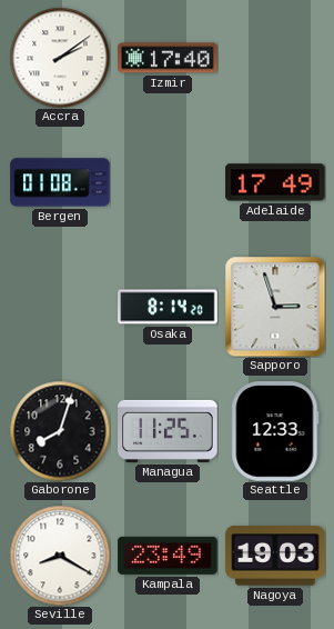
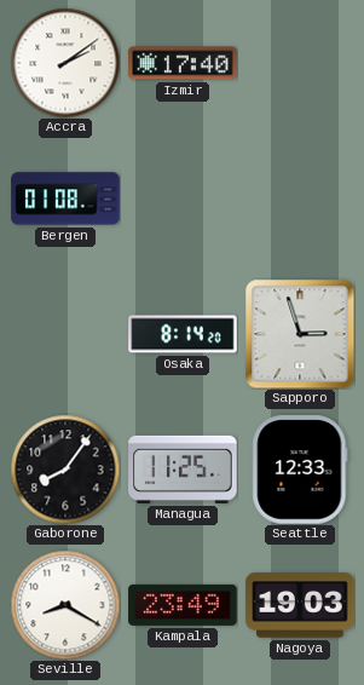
Adelaide: 17:49 -> none (275, 182)
Gaborone: 8:03 -> 8:06 (65, 470)
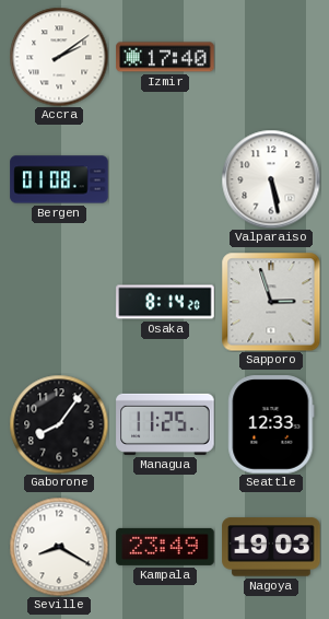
Valparaiso: none -> 5:28 (271, 179)
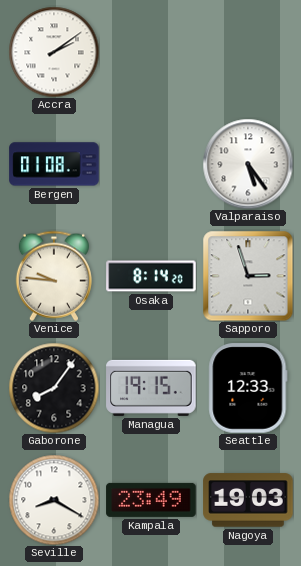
Izmir: 17:40 -> none (165, 57)
Valparaiso: 5:28 -> 5:24 (248, 164)
Venice: none -> 9:46 (54, 276)
Managua: 11:25 -> 19:15 (151, 388)
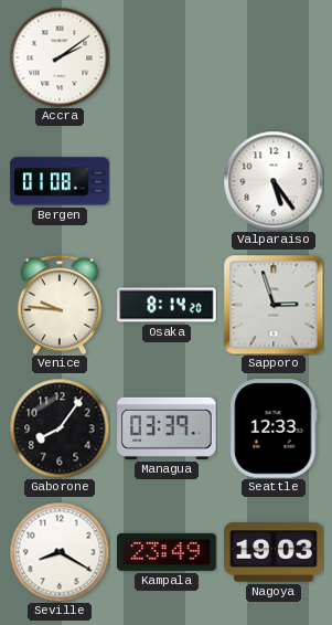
Managua: 19:15 -> 03:39 (167, 428)
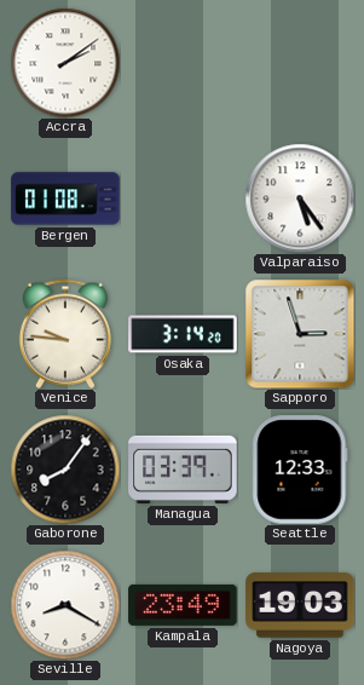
Osaka: 8:14 -> 3:14 (183, 334)
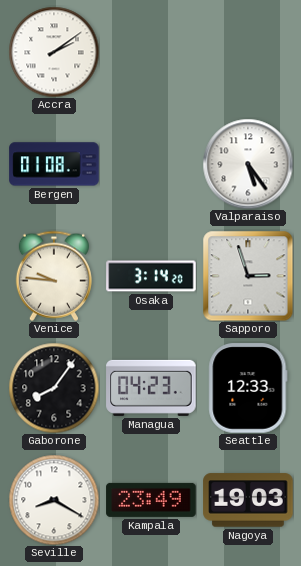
Managua: 03:39 -> 04:23 (151, 388)
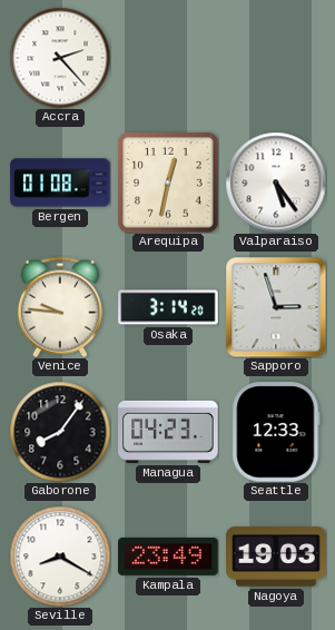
Accra: 2:09 -> 2:23 (60, 58)
Arequipa: none -> 12:32 (168, 183)
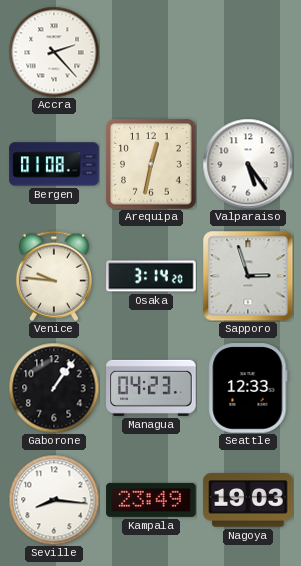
Gaborone: 8:06 -> 1:06 (54, 388)
Seville: 8:20 -> 8:16 (54, 500)
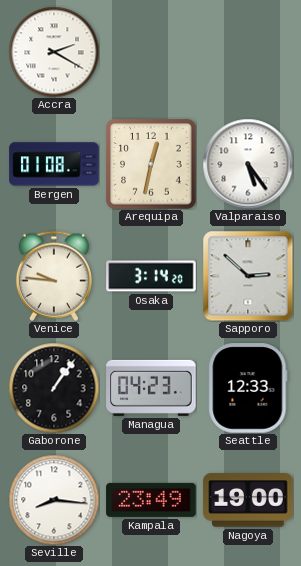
Accra: 2:23 -> 2:20 (54, 52)
Sapporo: 2:57 -> 2:52 (248, 276)
Nagoya: 19:03 -> 19:00 (248, 500)
